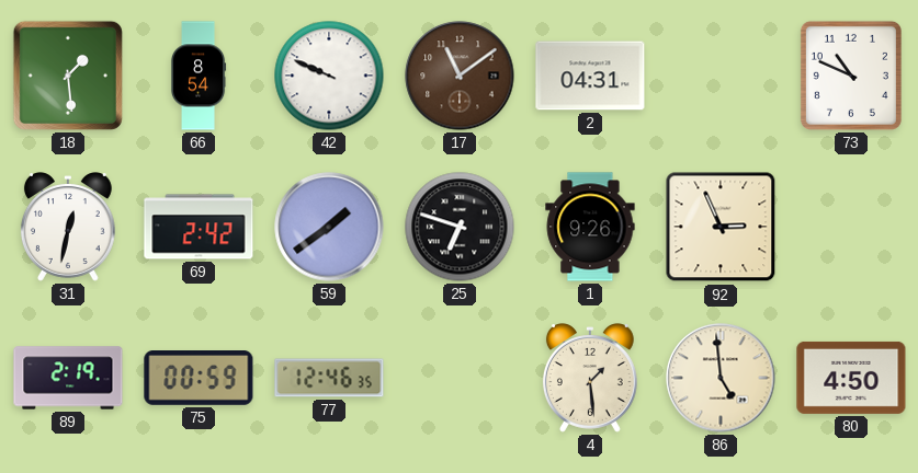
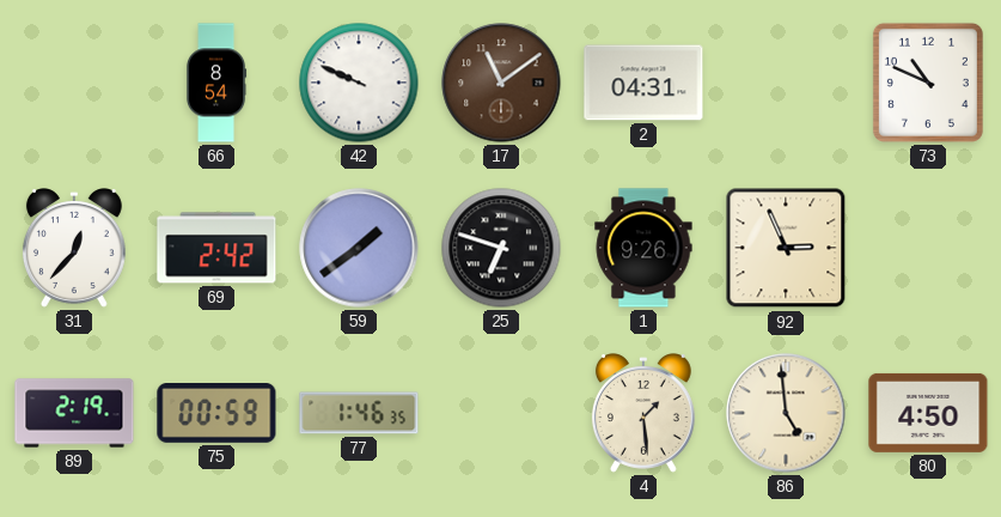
18: 1:29 -> none (68, 76)
31: 12:32 -> 12:37 (74, 248)
77: 12:46 -> 1:46 (359, 413)
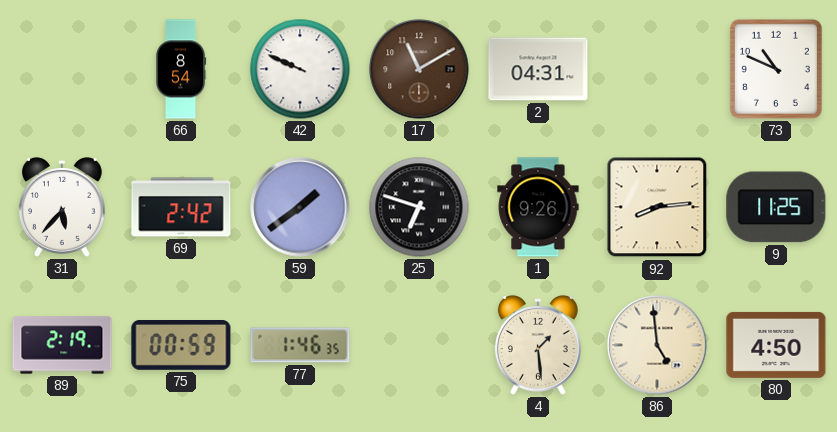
17: 11:09 -> 11:10 (419, 69)
31: 12:37 -> 5:37 (62, 207)
92: 2:56 -> 8:14 (657, 207)
9: none -> 11:25 (776, 207)
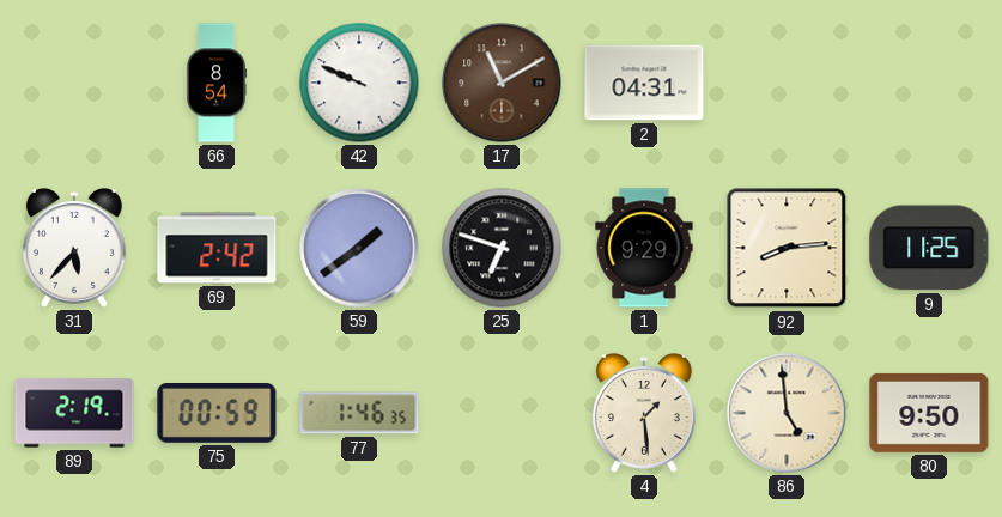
73: 10:49 -> none (776, 69)
1: 9:26 -> 9:29 (644, 248)
80: 4:50 -> 9:50 (929, 413)
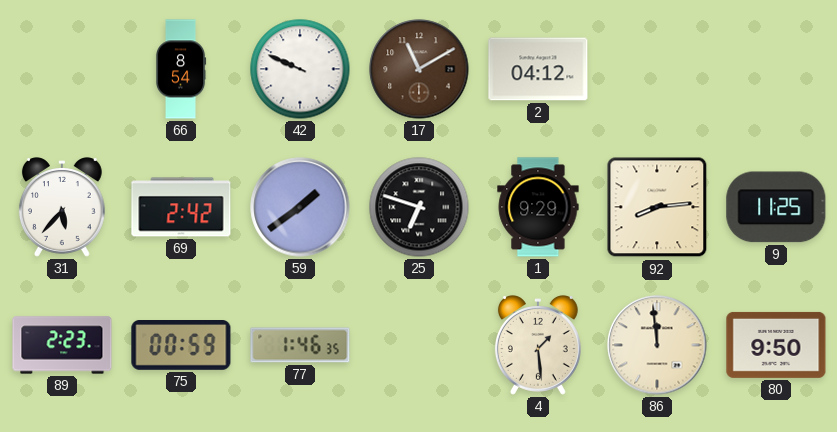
2: 04:31 -> 04:12 (538, 69)
89: 2:19 -> 2:23 (62, 345)
86: 4:59 -> 11:59 (657, 345)
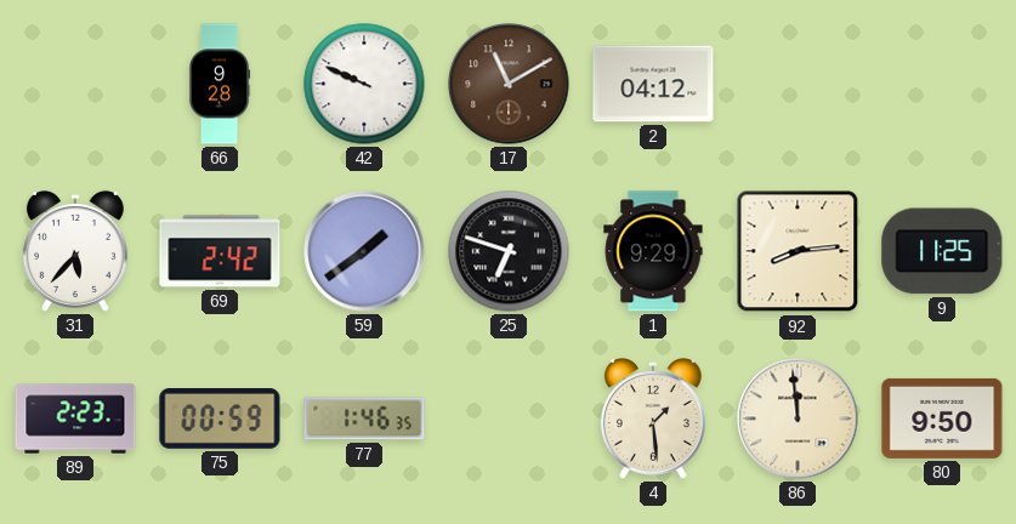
66: 8:54 -> 9:28 (220, 84)
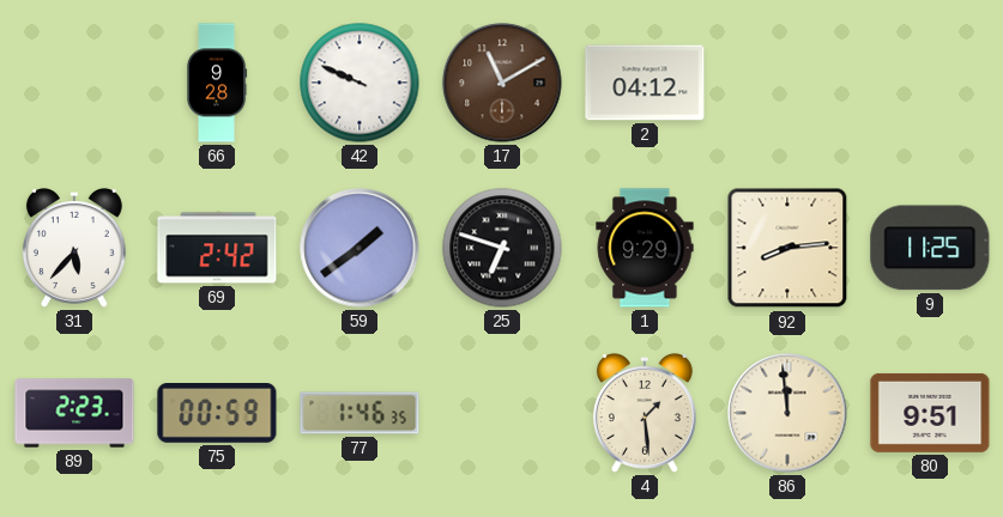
80: 9:50 -> 9:51 (930, 413)
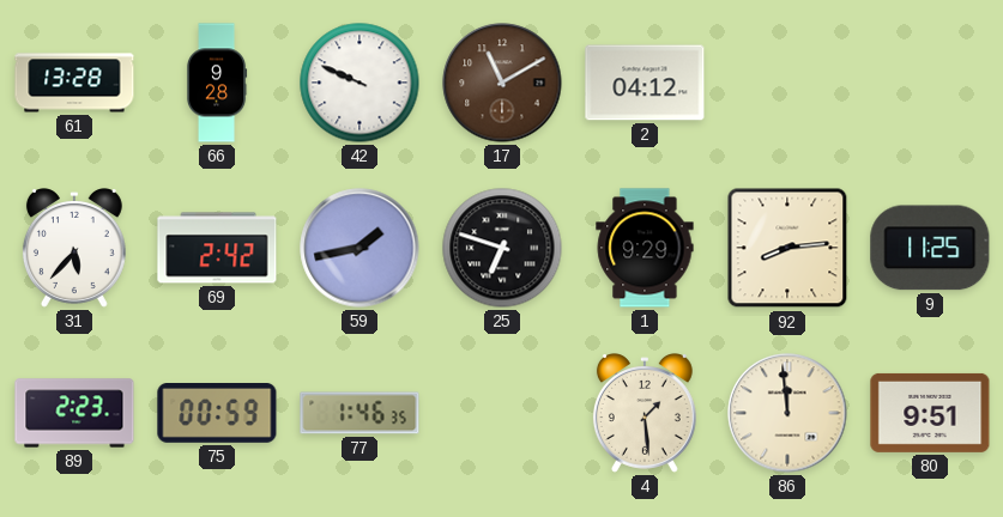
61: none -> 13:28 (74, 83)
59: 1:39 -> 1:43 (359, 248)
